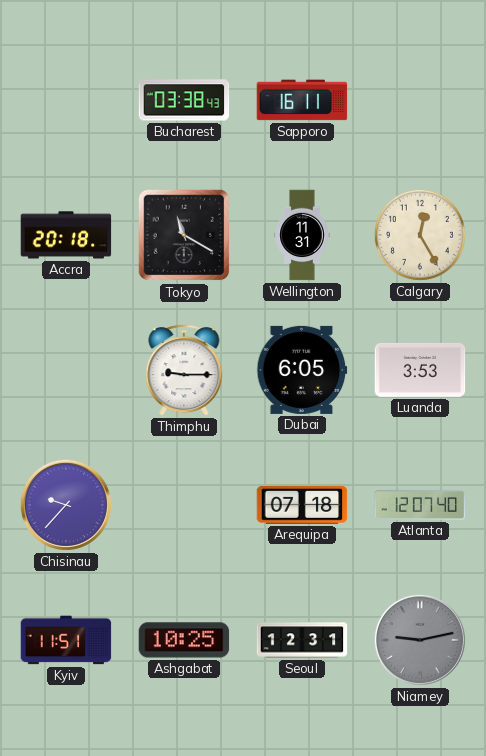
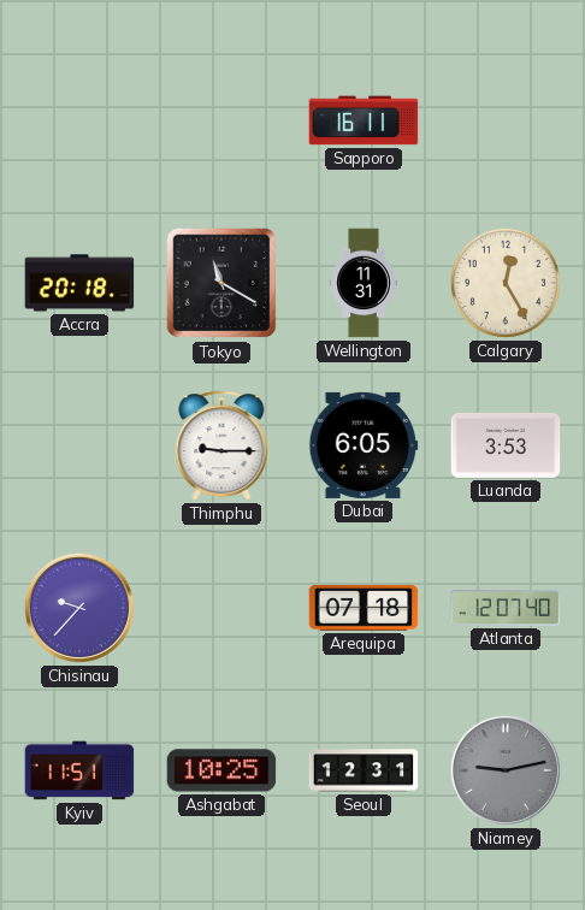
Bucharest: 03:38 -> none (184, 100)
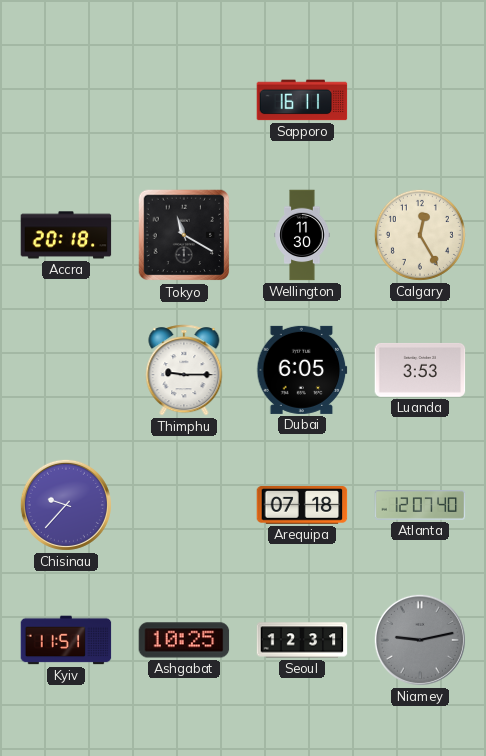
Wellington: 11:31 -> 11:30 (302, 235)
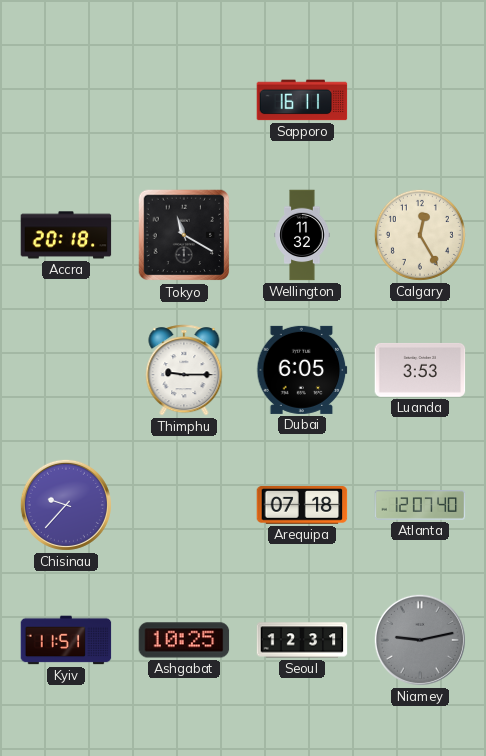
Wellington: 11:30 -> 11:32 (302, 235)
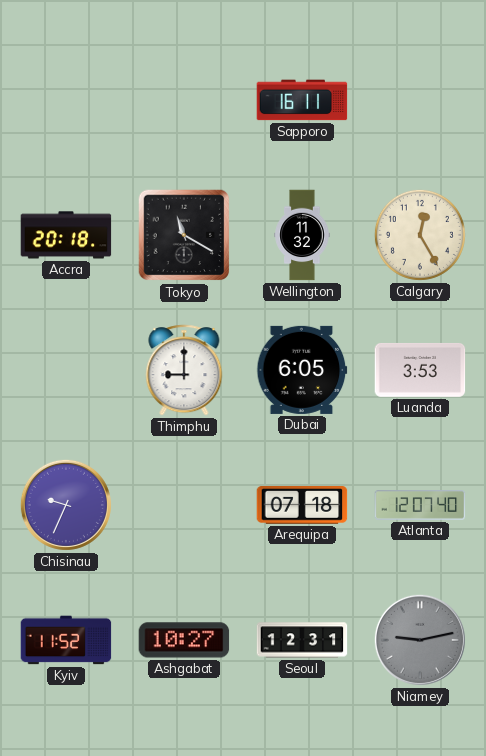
Thimphu: 9:15 -> 9:00 (184, 370)
Chisinau: 9:37 -> 9:34 (66, 505)
Kyiv: 11:51 -> 11:52 (66, 640)
Ashgabat: 10:25 -> 10:27 (184, 640)
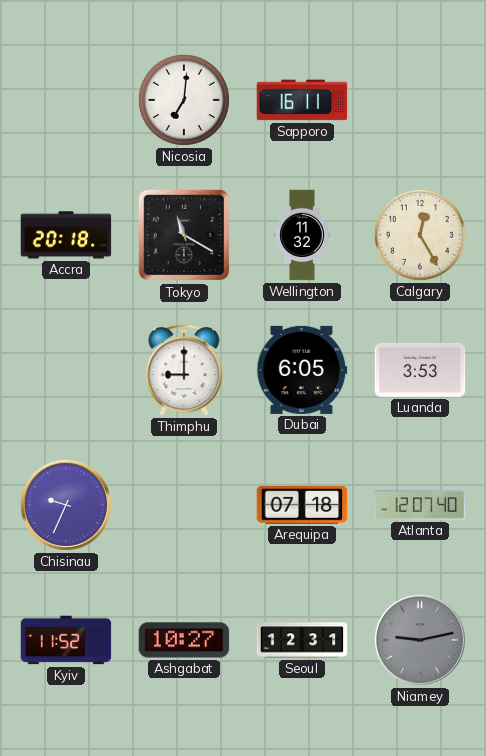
Nicosia: none -> 7:01 (184, 100)
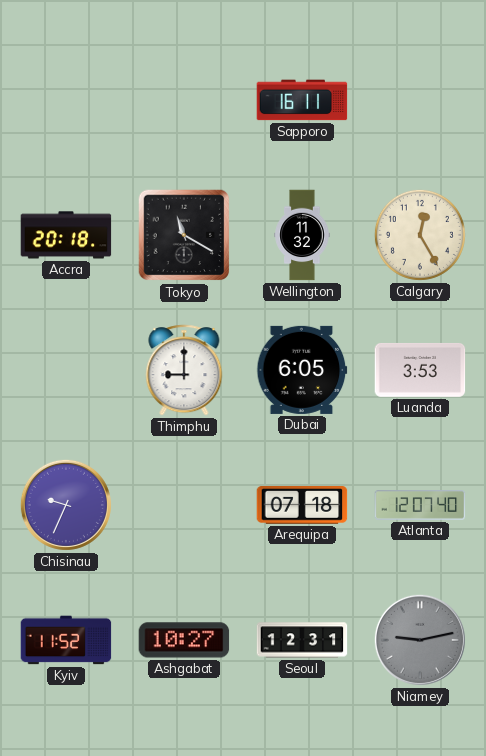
Nicosia: 7:01 -> none (184, 100)
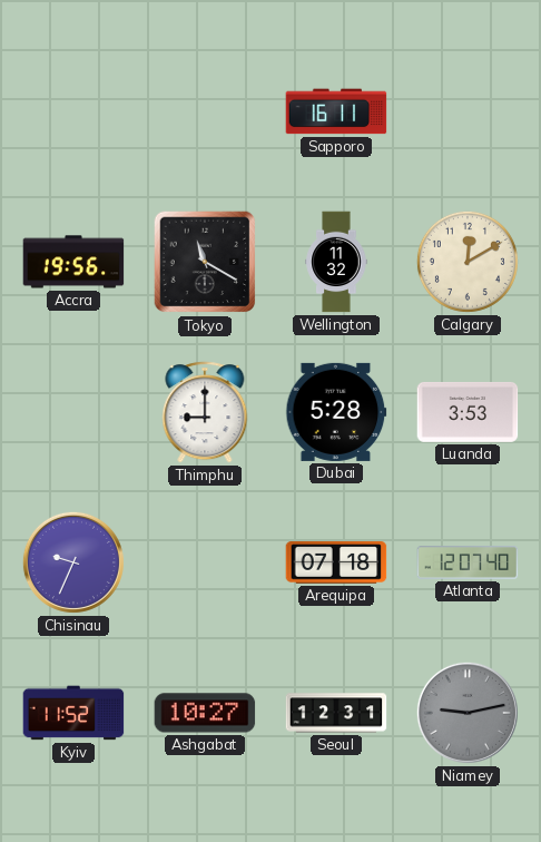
Accra: 20:18 -> 19:56 (73, 262)
Calgary: 12:25 -> 12:10 (468, 262)
Dubai: 6:05 -> 5:28 (336, 412)
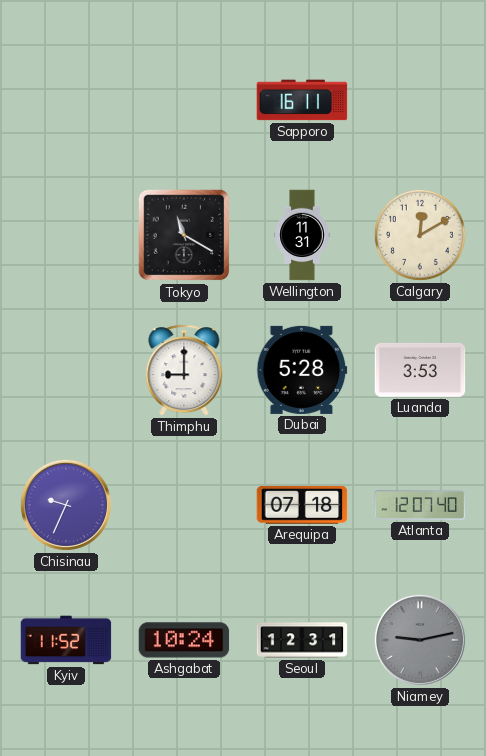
Accra: 19:56 -> none (73, 262)
Wellington: 11:32 -> 11:31 (302, 235)
Ashgabat: 10:27 -> 10:24 (184, 640)
